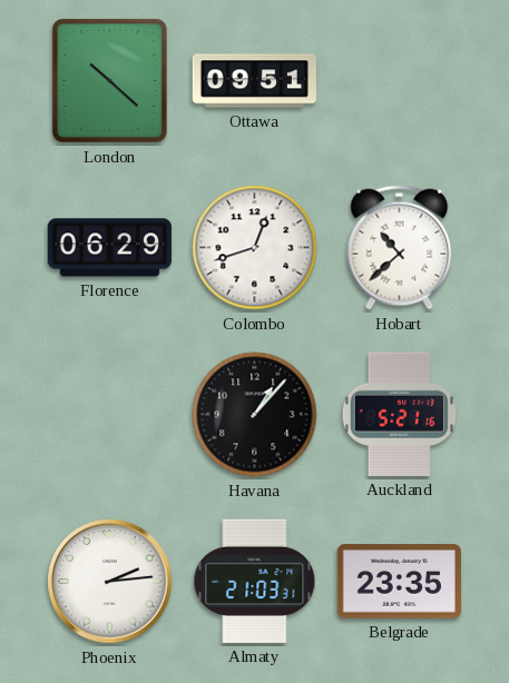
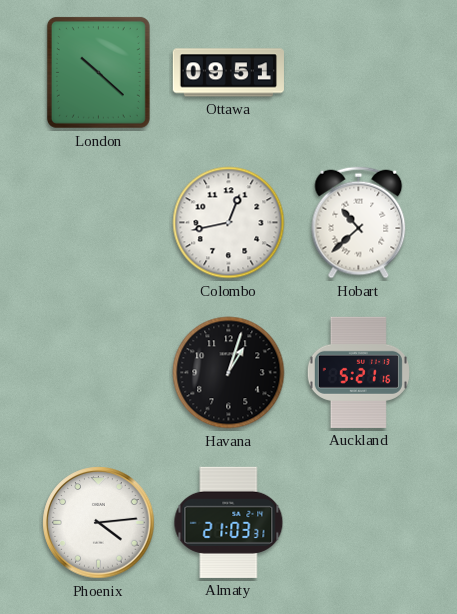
Florence: 06:29 -> none (109, 248)
Colombo: 12:42 -> 12:43 (229, 223)
Havana: 1:07 -> 1:03 (229, 373)
Phoenix: 2:14 -> 4:14 (99, 523)
Belgrade: 23:35 -> none (399, 582)
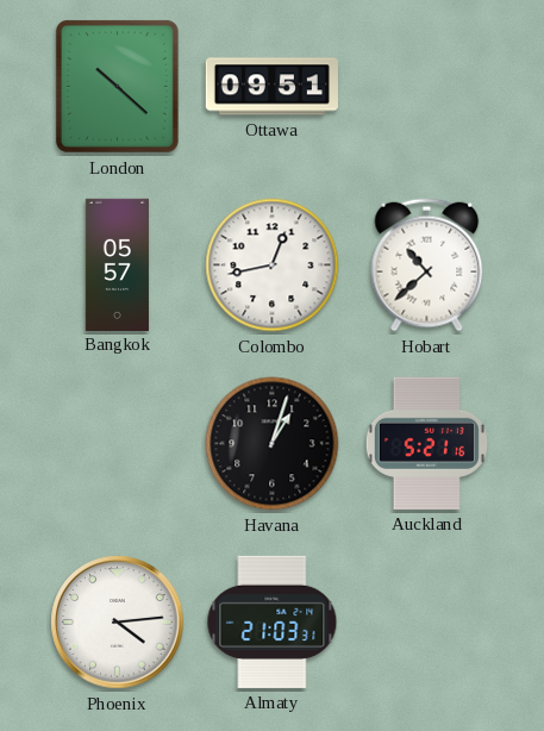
Bangkok: none -> 05:57 (117, 264)
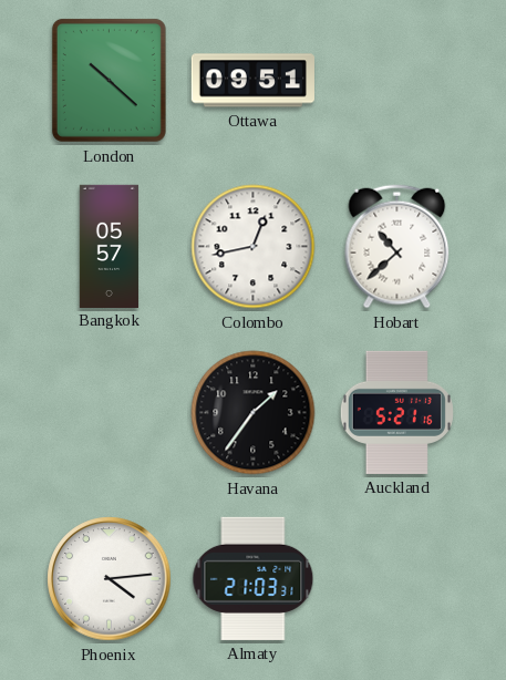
Havana: 1:03 -> 1:36 (254, 413)
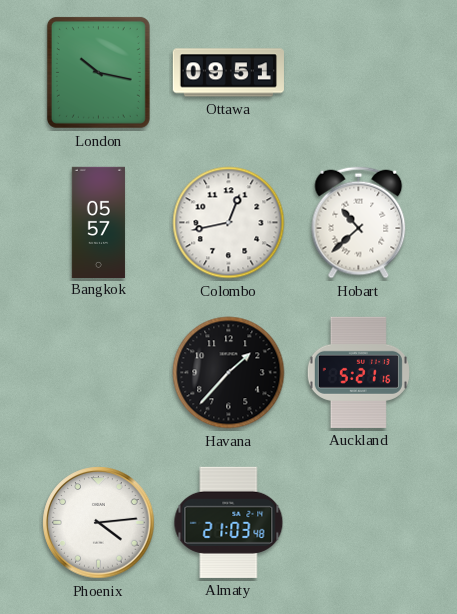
London: 10:22 -> 10:17 (98, 72)
Havana: 1:36 -> 1:37 (229, 373)
Almaty: 21:03:31 -> 21:03:48 (229, 522)
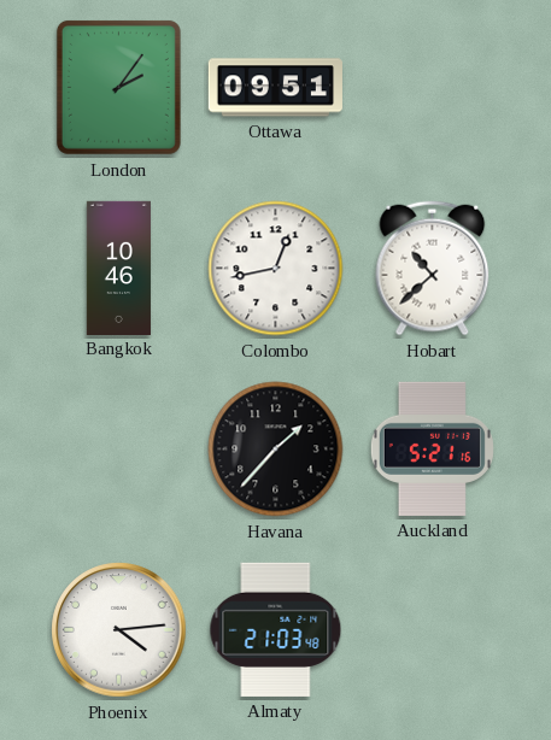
London: 10:17 -> 2:06 (118, 87)
Bangkok: 05:57 -> 10:46 (118, 268)
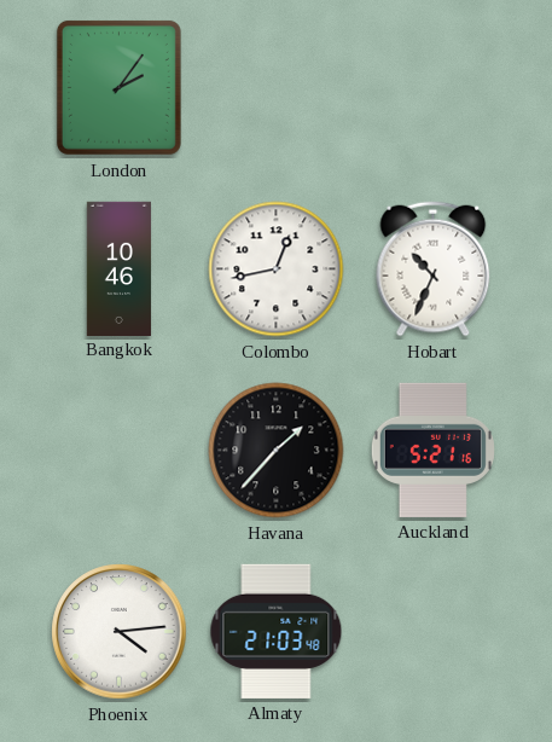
Ottawa: 09:51 -> none (275, 88)
Hobart: 10:38 -> 10:34 (434, 269)
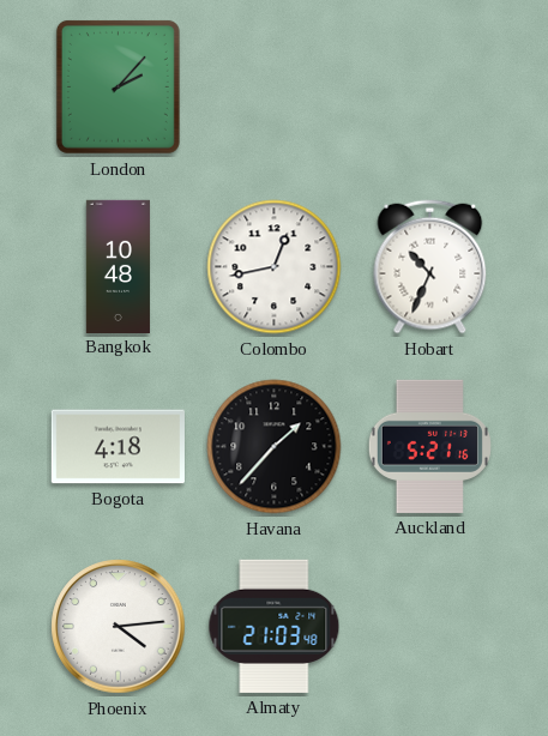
London: 2:06 -> 2:07 (118, 86)
Bangkok: 10:46 -> 10:48 (118, 266)
Bogota: none -> 4:18 (118, 447)
